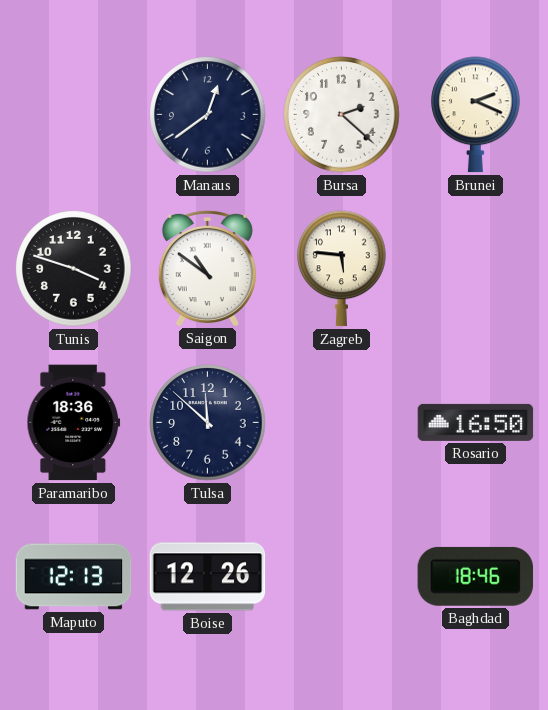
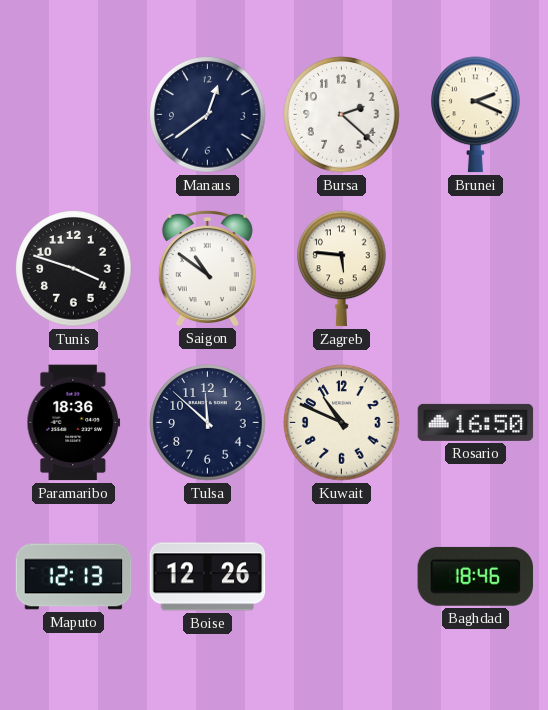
Kuwait: none -> 10:49 (342, 423)
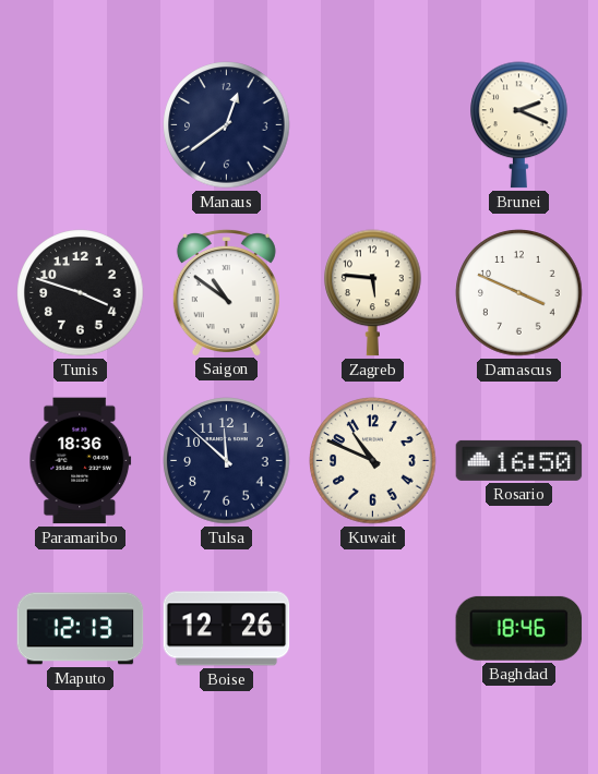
Bursa: 2:22 -> none (342, 115)
Damascus: none -> 3:49 (519, 293)
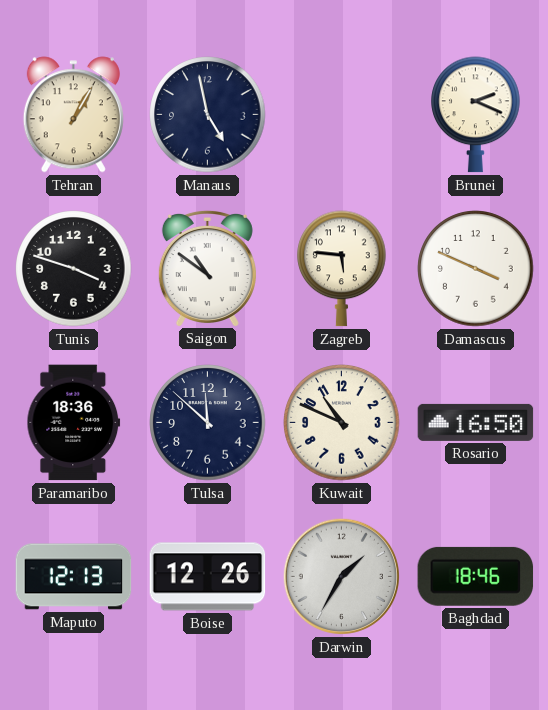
Tehran: none -> 1:05 (73, 115)
Manaus: 12:39 -> 4:58 (208, 115)
Darwin: none -> 1:35 (341, 576)
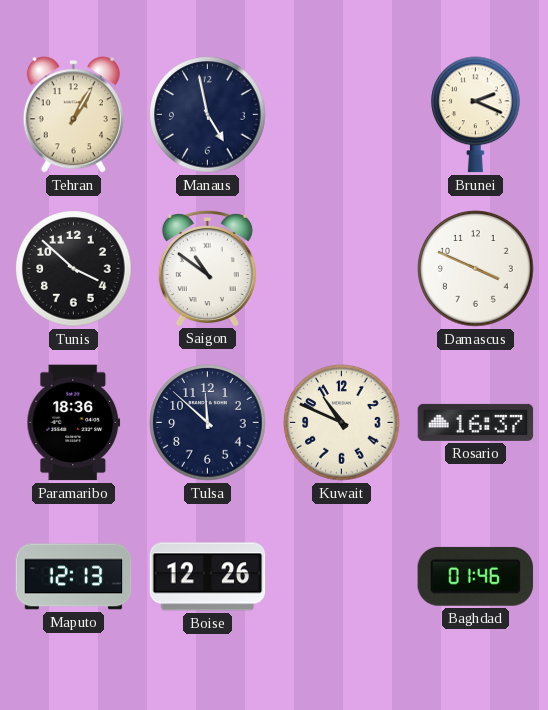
Tunis: 3:48 -> 3:52 (74, 269)
Zagreb: 5:46 -> none (342, 269)
Rosario: 16:50 -> 16:37 (476, 422)
Darwin: 1:35 -> none (341, 576)
Baghdad: 18:46 -> 01:46 (476, 576)
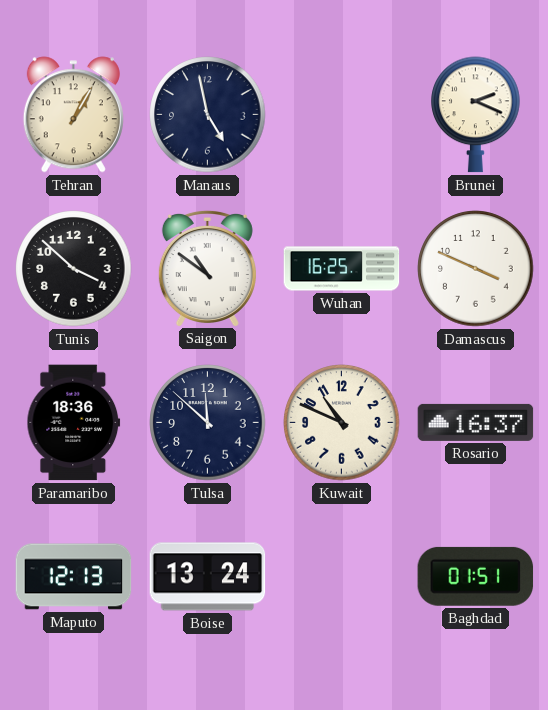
Wuhan: none -> 16:25 (342, 269)
Boise: 12:26 -> 13:24 (208, 577)
Baghdad: 01:46 -> 01:51 (476, 576)
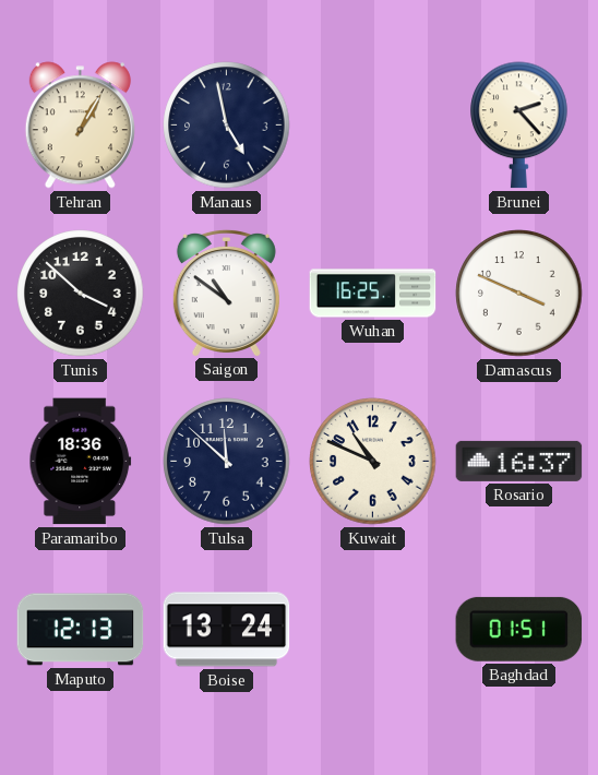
Brunei: 2:19 -> 2:23 (519, 126)
